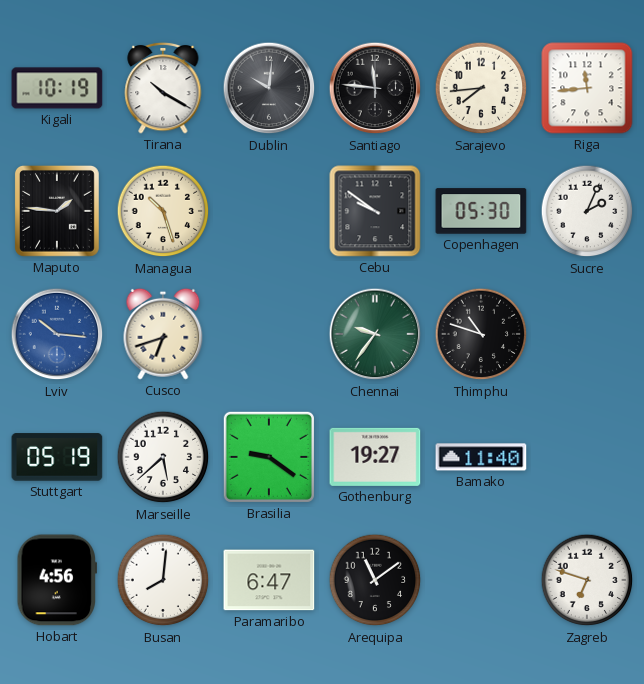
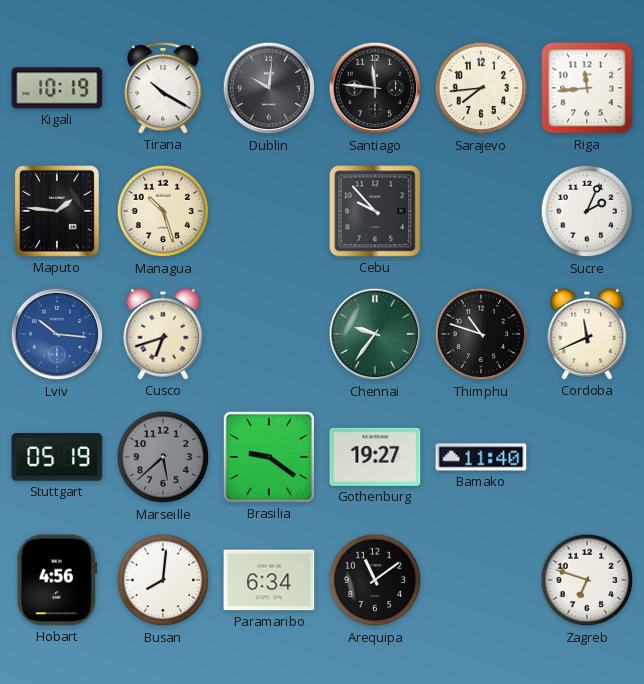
Cebu: 9:51 -> 9:53 (375, 211)
Copenhagen: 05:30 -> none (481, 211)
Cordoba: none -> 11:41 (587, 334)
Marseille dial: white -> grey (163, 457)
Paramaribo: 6:47 -> 6:34 (269, 580)
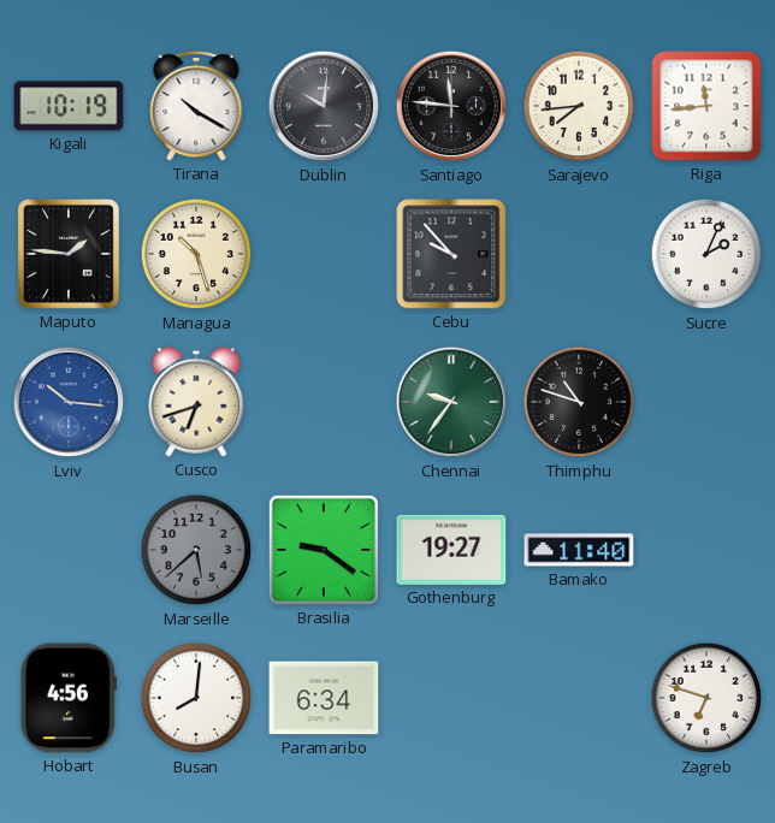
Cordoba: 11:41 -> none (587, 334)
Stuttgart: 05:19 -> none (57, 457)
Arequipa: 11:09 -> none (375, 580)
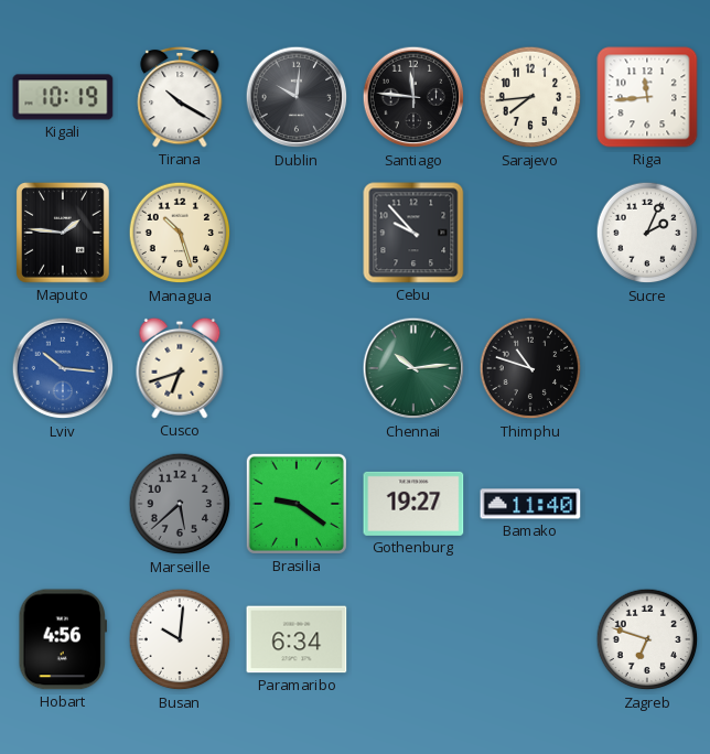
Chennai: 9:36 -> 10:14 (413, 368)
Busan: 8:01 -> 10:01 (180, 639)
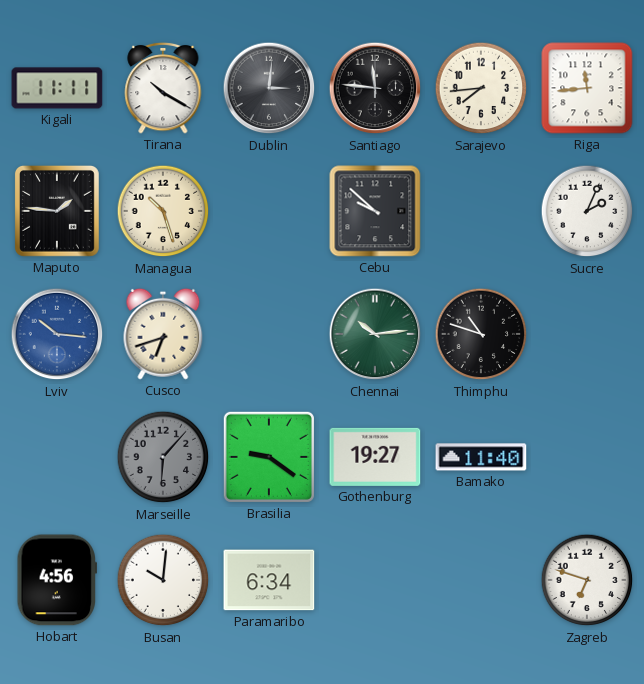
Kigali: 10:19 -> 11:11 (57, 88)
Dublin: 10:01 -> 3:01 (269, 88)
Cebu: 9:53 -> 9:52 (375, 211)
Marseille: 5:38 -> 6:07 (163, 457)
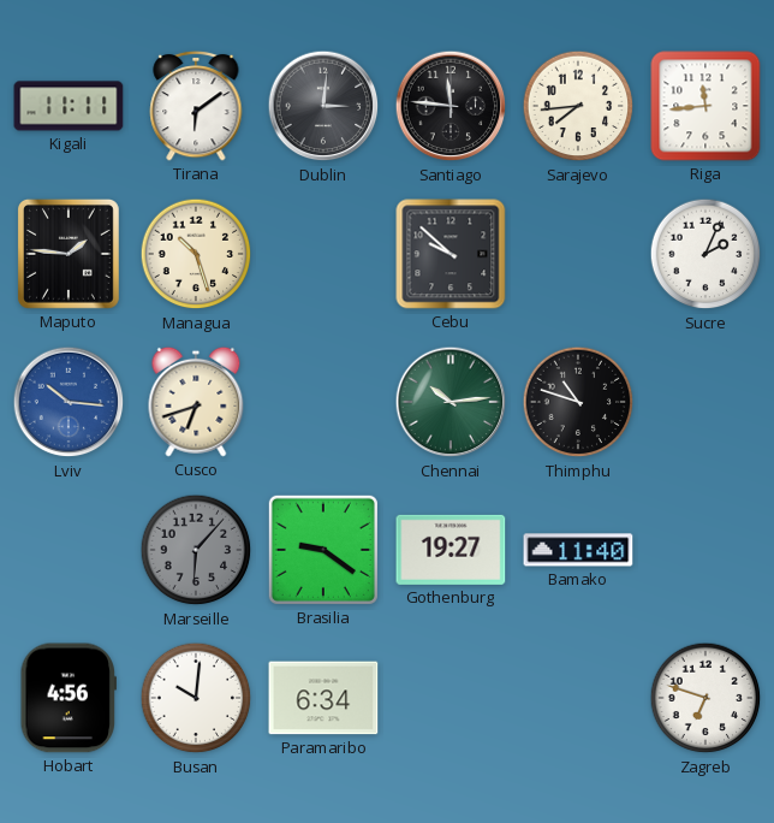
Tirana: 10:20 -> 6:09 (196, 106)
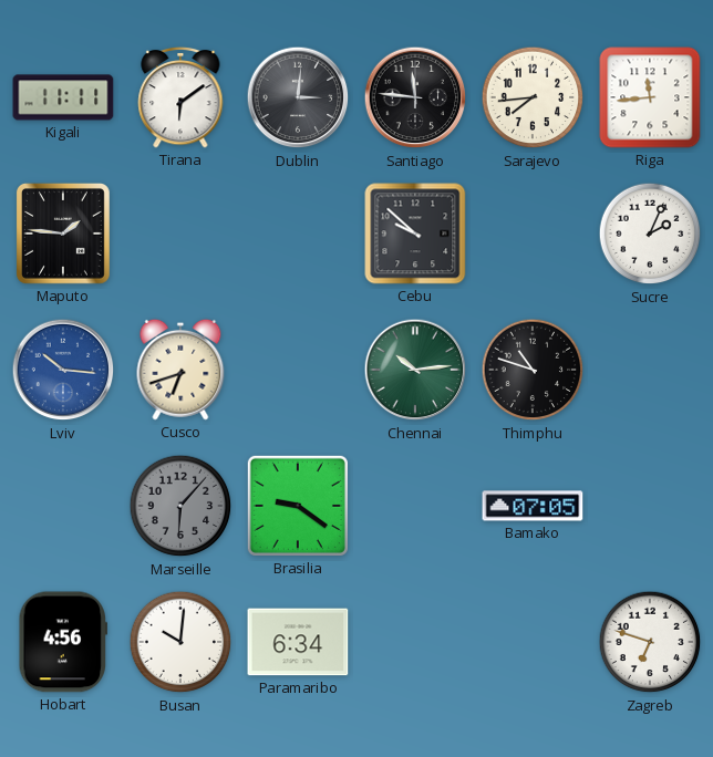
Managua: 10:27 -> none (196, 254)
Gothenburg: 19:27 -> none (451, 550)
Bamako: 11:40 -> 07:05 (533, 506)
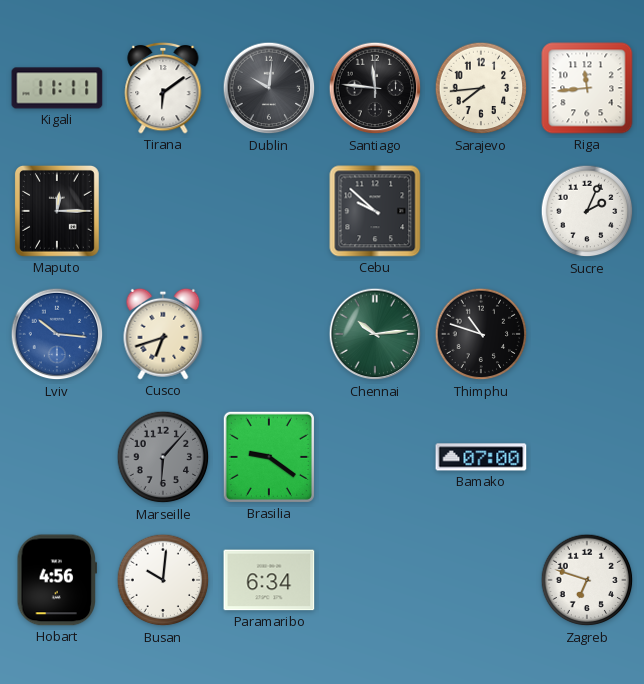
Dublin: 3:01 -> 10:01 (269, 88)
Maputo: 1:46 -> 12:15 (57, 211)
Bamako: 07:05 -> 07:00 (481, 457)
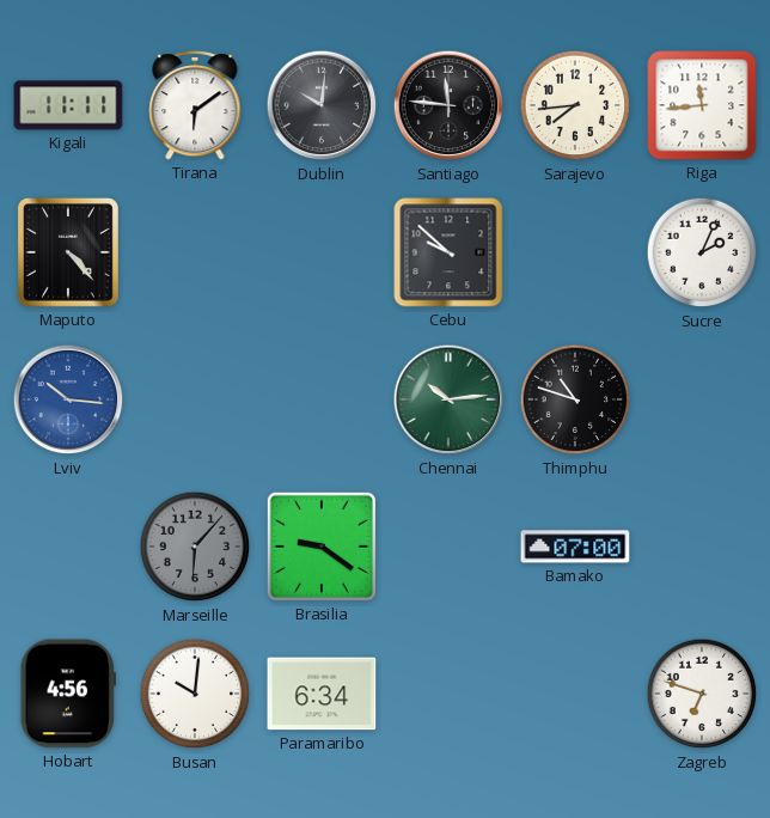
Maputo: 12:15 -> 4:23 (68, 252)
Cusco: 6:42 -> none (163, 334)
